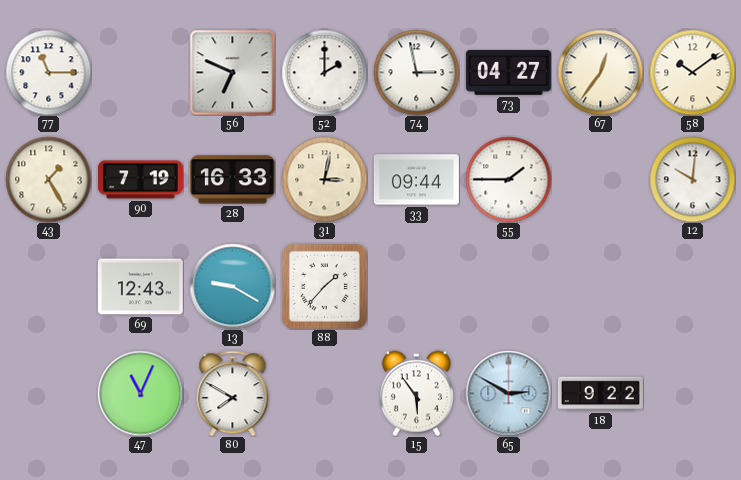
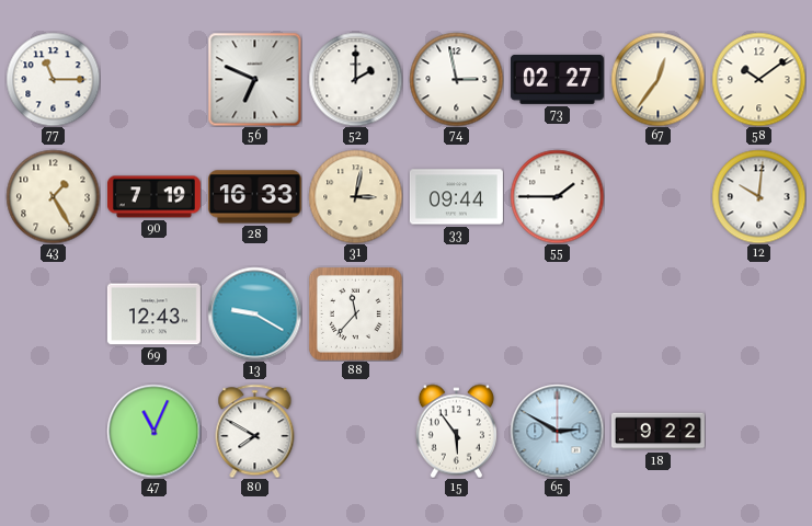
73: 04:27 -> 02:27 (557, 79)
88: 1:37 -> 11:37 (355, 313)
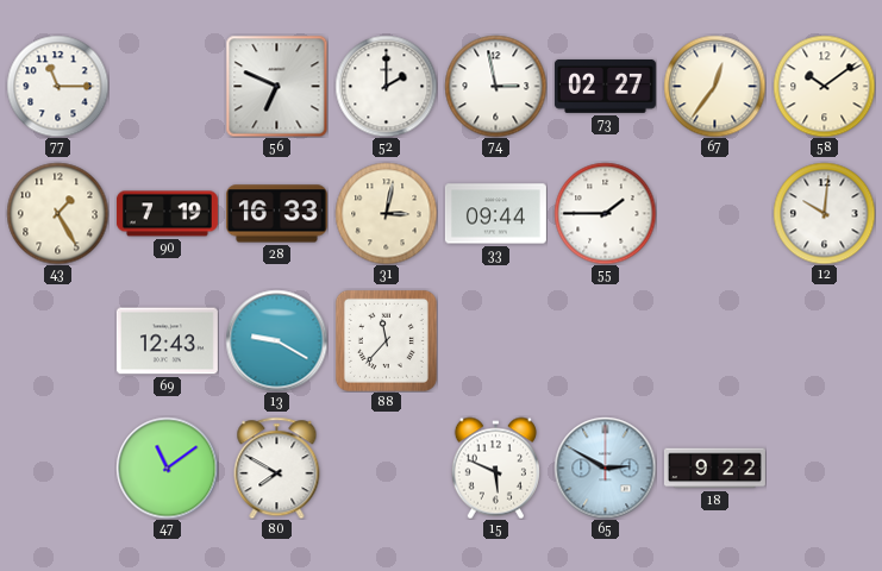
47: 11:04 -> 11:09 (167, 468)
15: 5:54 -> 5:49 (495, 468)
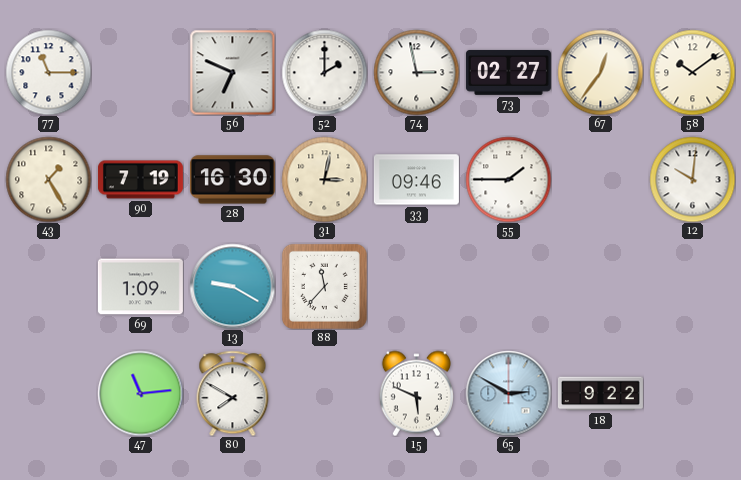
28: 16:33 -> 16:30 (232, 180)
33: 09:44 -> 09:46 (416, 180)
69: 12:43 -> 1:09 (140, 287)
47: 11:09 -> 11:14 (140, 393)
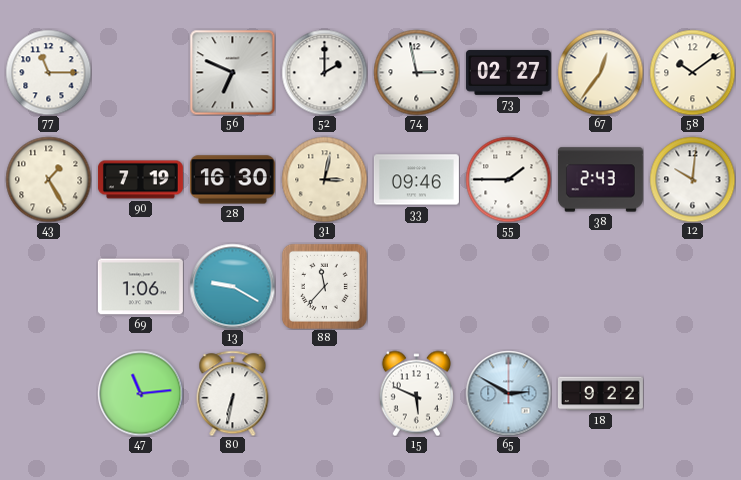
38: none -> 2:43 (600, 180)
69: 1:09 -> 1:06 (140, 287)
80: 7:50 -> 6:32 (233, 393)
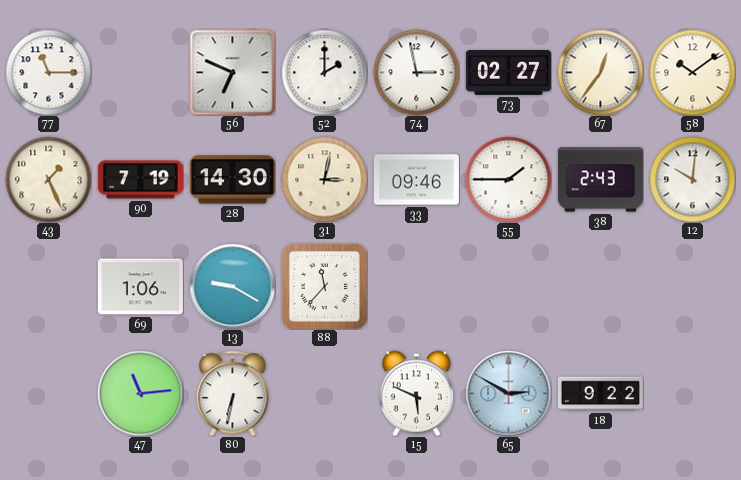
43: 1:25 -> 1:26 (48, 179)
28: 16:30 -> 14:30 (232, 180)
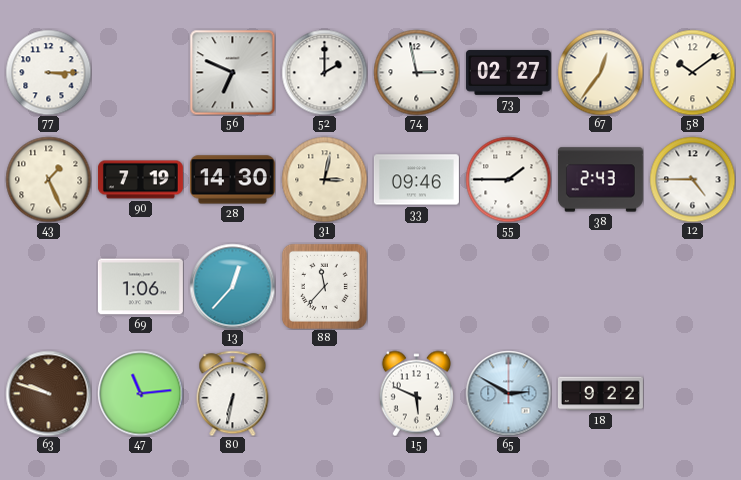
77: 11:15 -> 3:15 (48, 72)
12: 10:01 -> 4:45 (692, 179)
13: 9:20 -> 12:37 (232, 286)
63: none -> 9:48 (48, 393)
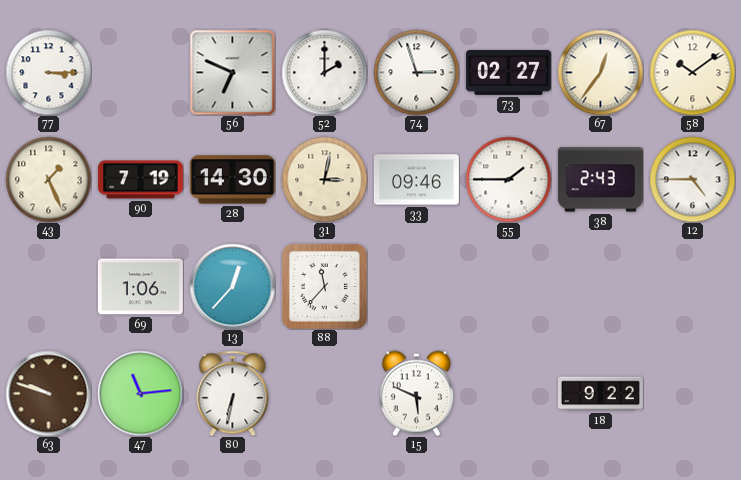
74: 2:58 -> 2:57 (416, 72)
65: 2:50 -> none (508, 393)
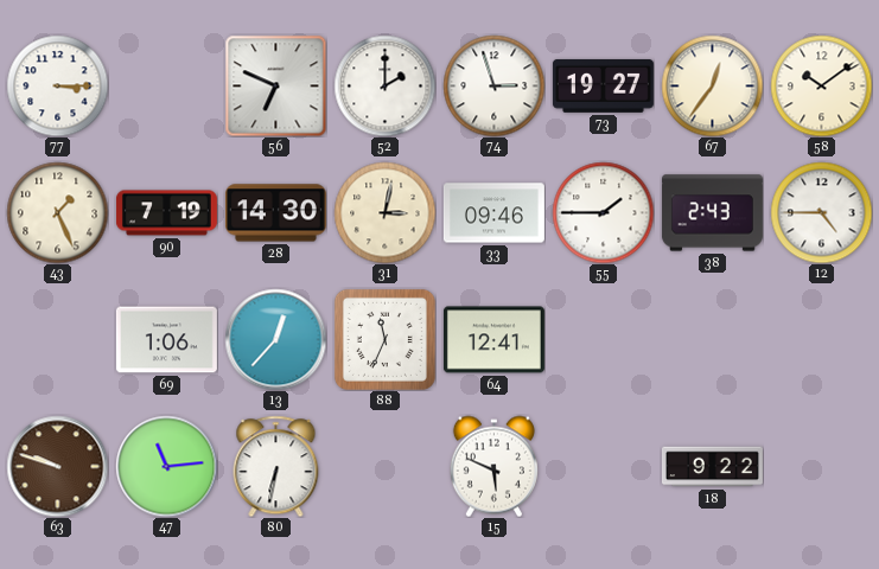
73: 02:27 -> 19:27 (603, 85)
88: 11:37 -> 11:34 (384, 339)
64: none -> 12:41 (493, 340)
